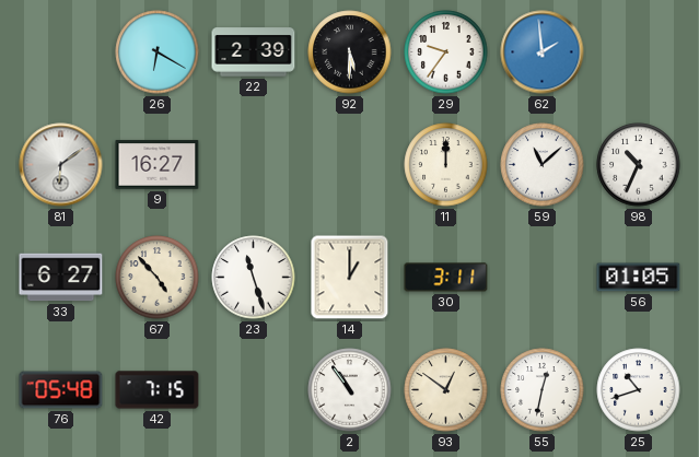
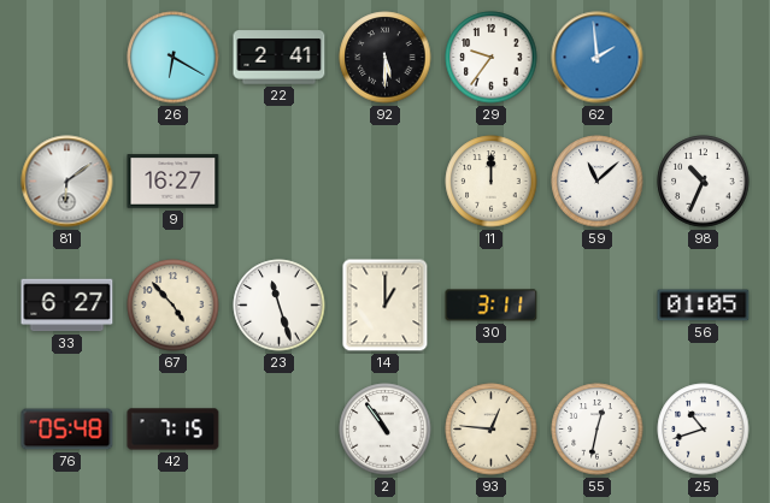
22: 2:39 -> 2:41 (280, 58)
93: 12:51 -> 12:46 (492, 430)
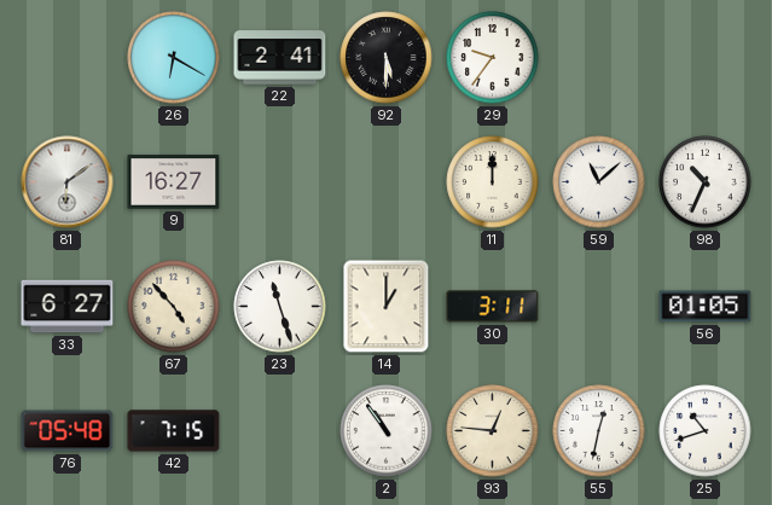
62: 1:59 -> none (598, 58)
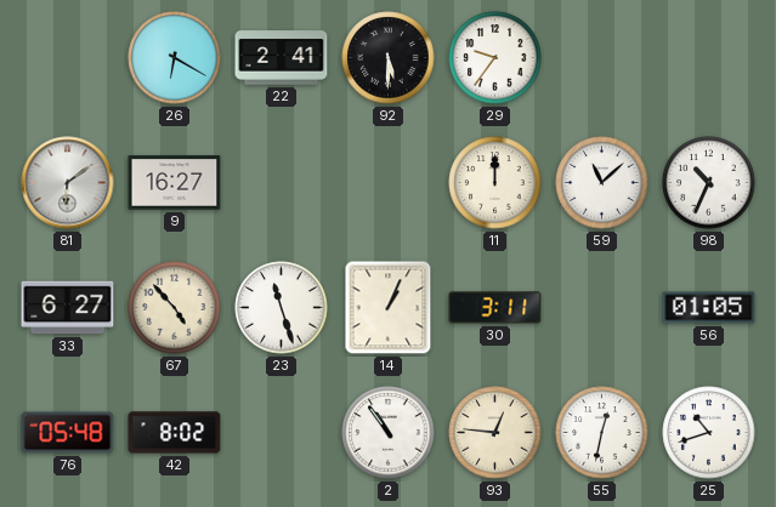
14: 1:00 -> 1:04 (389, 308)
42: 7:15 -> 8:02 (175, 433)
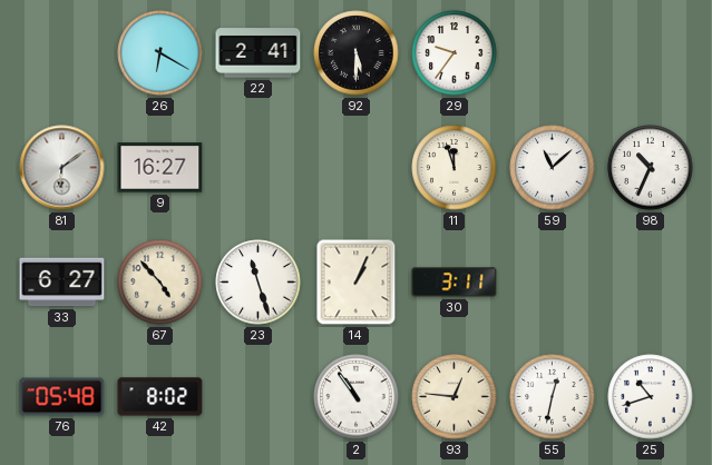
11: 12:00 -> 11:57 (455, 168)
56: 01:05 -> none (709, 308)
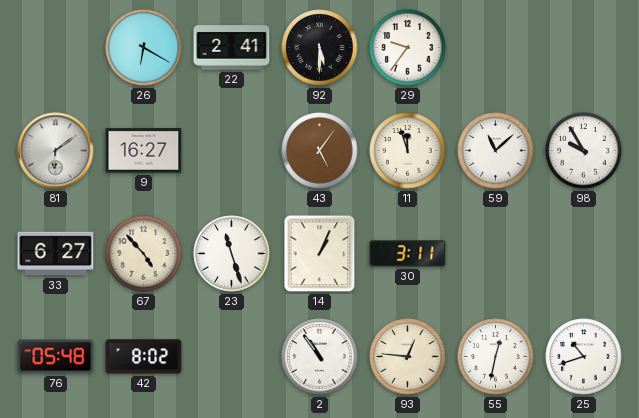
43: none -> 5:06 (320, 151)
98: 10:34 -> 9:55 (584, 151)
